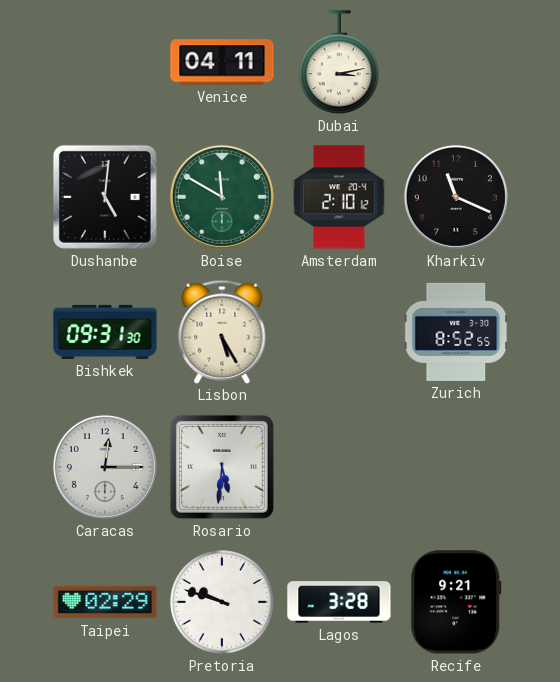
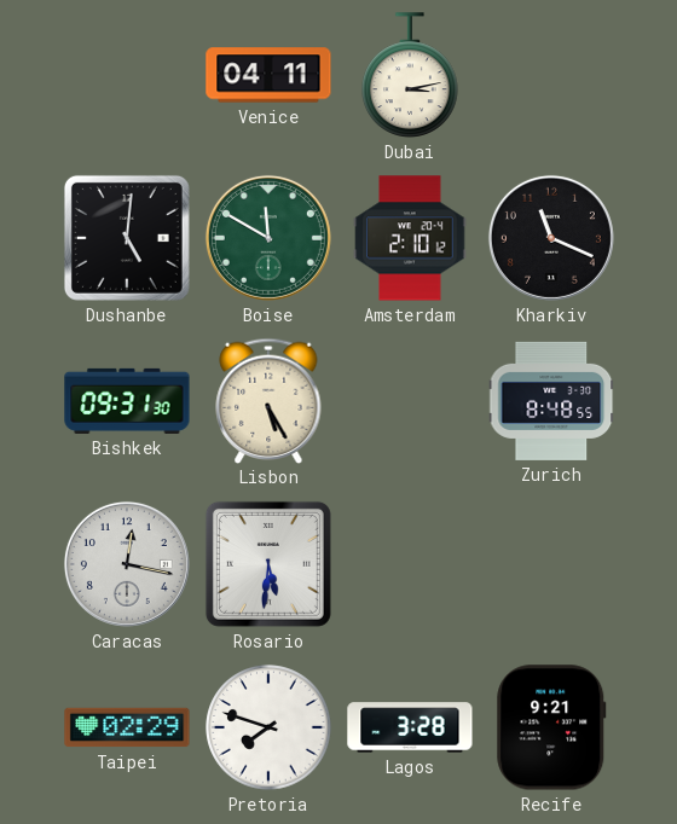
Zurich: 8:52 -> 8:48 (551, 401)
Caracas: 12:15 -> 12:17 (127, 564)
Pretoria: 9:48 -> 7:48 (268, 727)
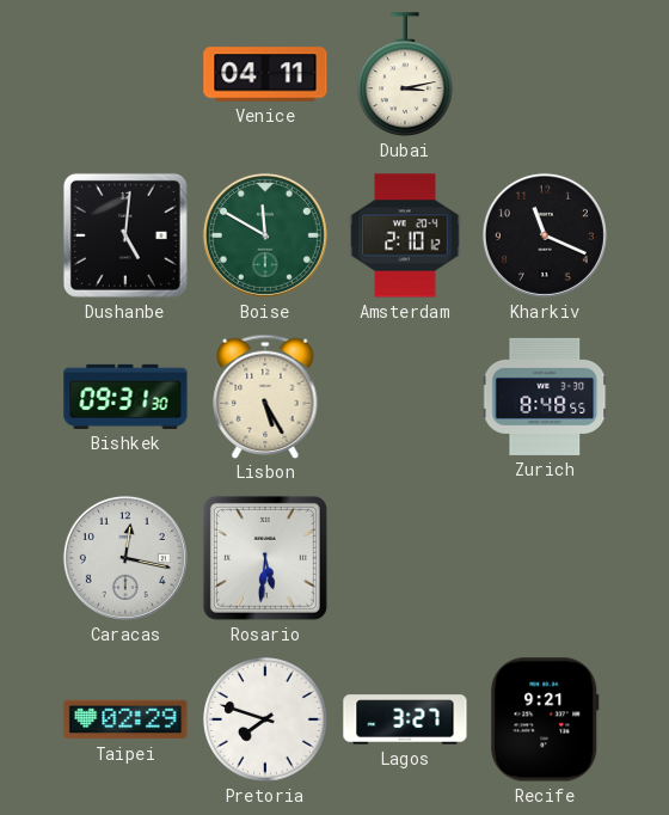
Lagos: 3:28 -> 3:27 (405, 719)
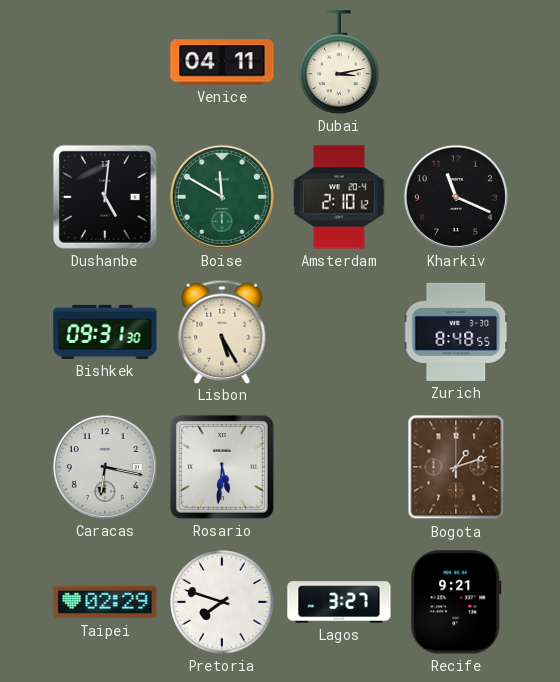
Caracas: 12:17 -> 6:17 (105, 467)
Bogota: none -> 1:12 (456, 467)
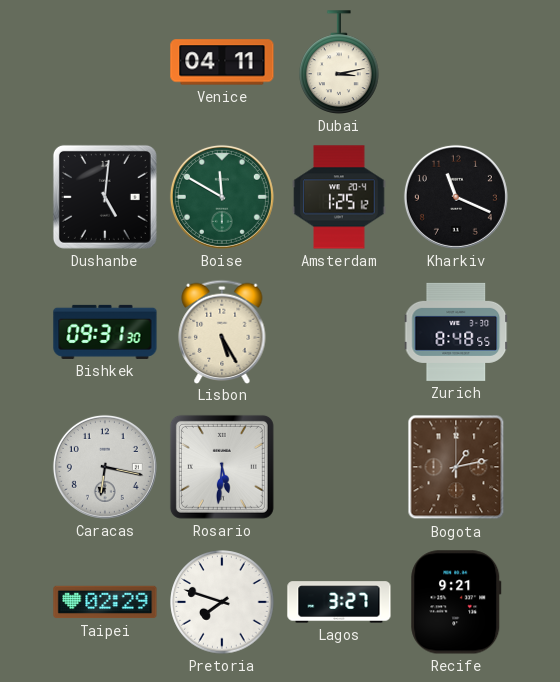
Amsterdam: 2:10 -> 1:25 (339, 197)
Bogota: 1:12 -> 1:13 (456, 467)
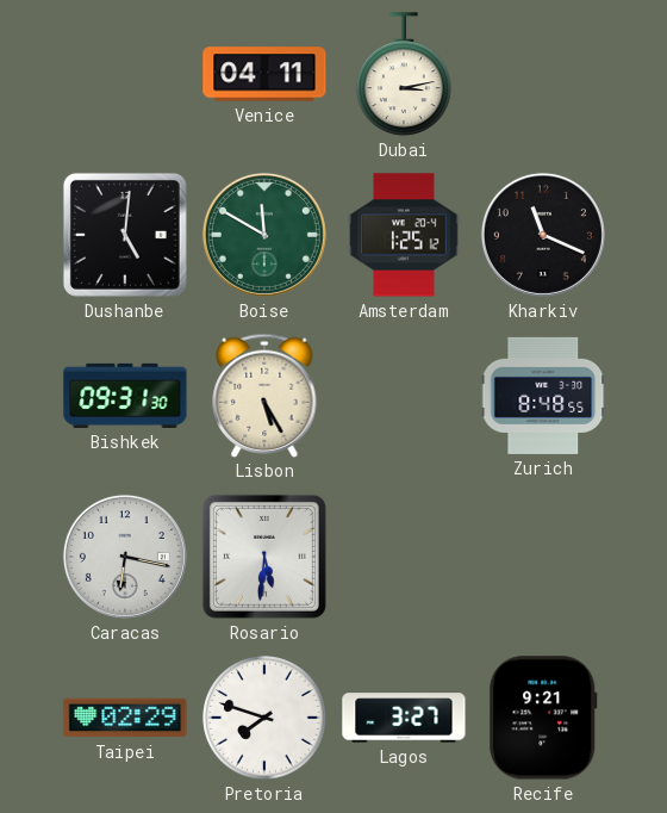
Bogota: 1:13 -> none (456, 467)
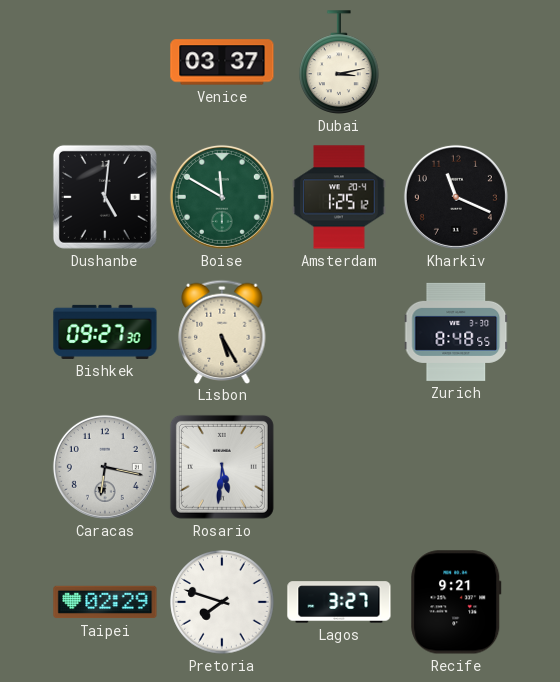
Venice: 04:11 -> 03:37 (222, 62)
Bishkek: 09:31 -> 09:27 (105, 332)
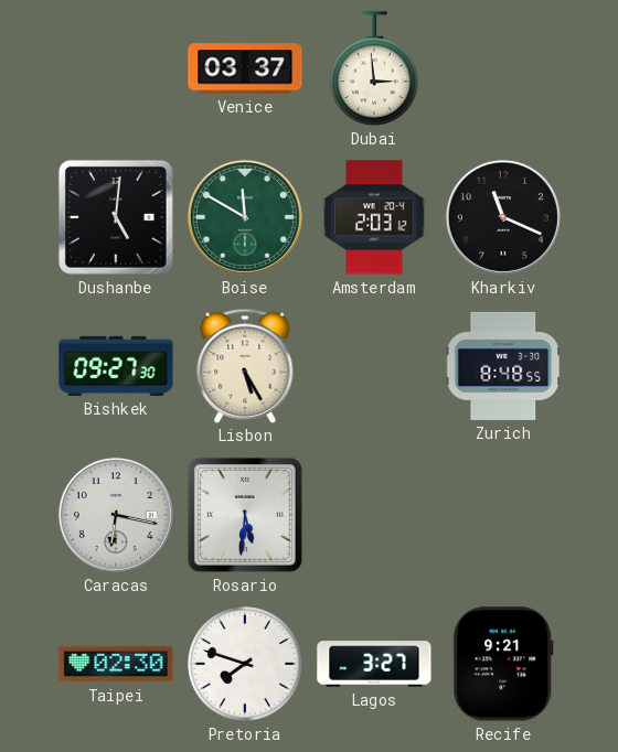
Dubai: 3:13 -> 2:59 (375, 68)
Amsterdam: 1:25 -> 2:03 (374, 217)
Taipei: 02:29 -> 02:30 (116, 664)
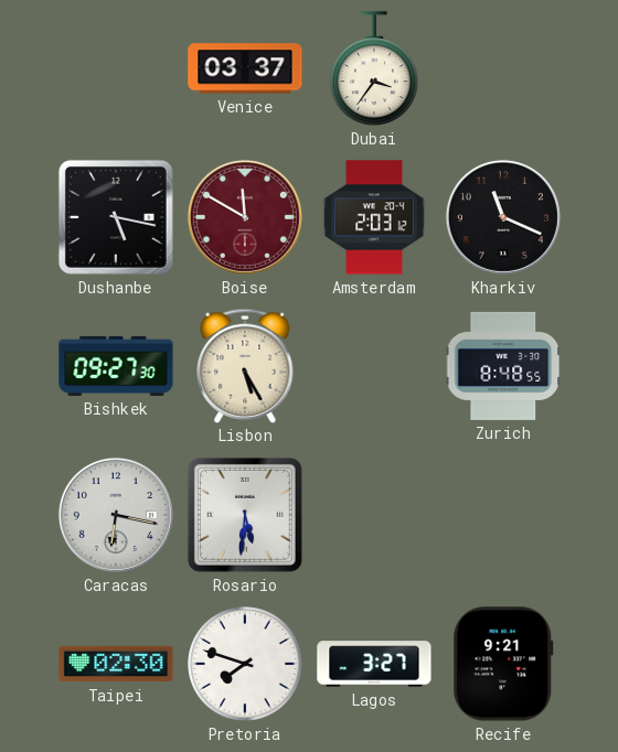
Dubai: 2:59 -> 3:36 (375, 68)
Dushanbe: 5:01 -> 5:17 (116, 217)
Boise dial: green -> burgundy (245, 217)
